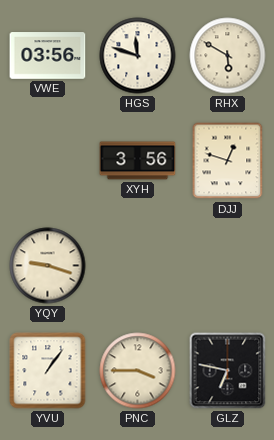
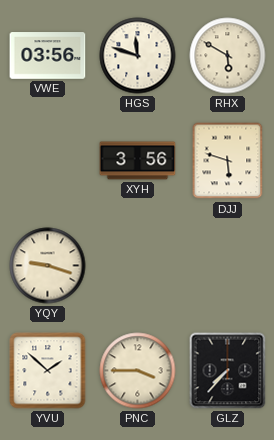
DJJ: 12:48 -> 5:48 (228, 161)
YVU: 1:06 -> 1:52 (48, 371)
GLZ: 6:47 -> 7:37 (228, 371)
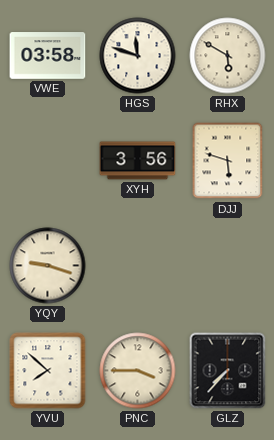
VWE: 03:56 -> 03:58 (48, 56)
YVU: 1:52 -> 7:52 (48, 371)
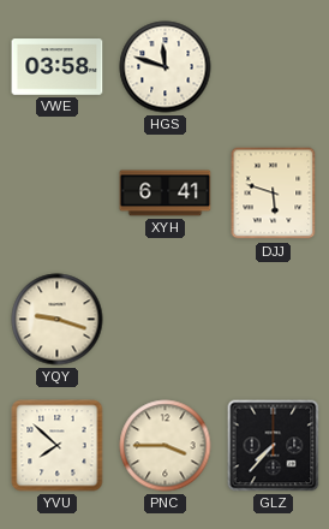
RHX: 5:50 -> none (228, 56)
XYH: 3:56 -> 6:41 (166, 194)
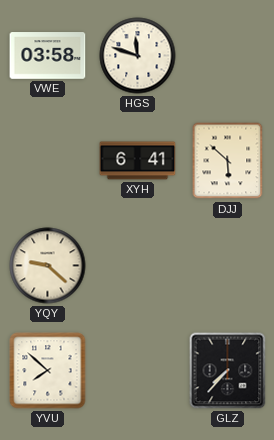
DJJ: 5:48 -> 5:52 (228, 161)
YQY: 9:18 -> 9:22 (48, 266)
PNC: 3:45 -> none (166, 446)
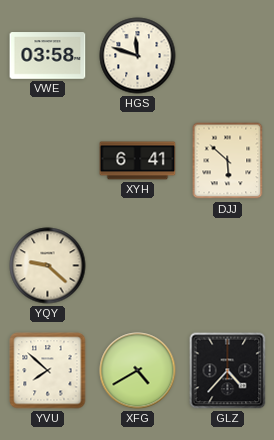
XFG: none -> 4:40 (138, 371)
GLZ: 7:37 -> 4:37 (228, 371)
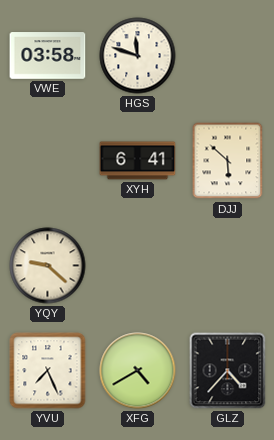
YVU: 7:52 -> 7:26 (48, 371)
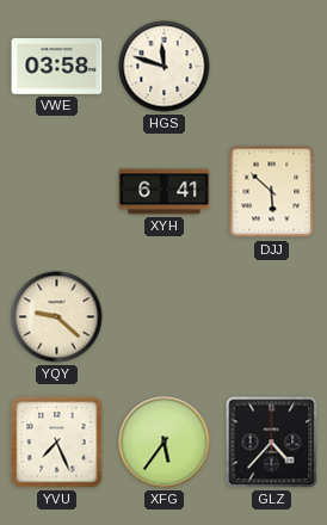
XFG: 4:40 -> 5:36 (165, 443)
